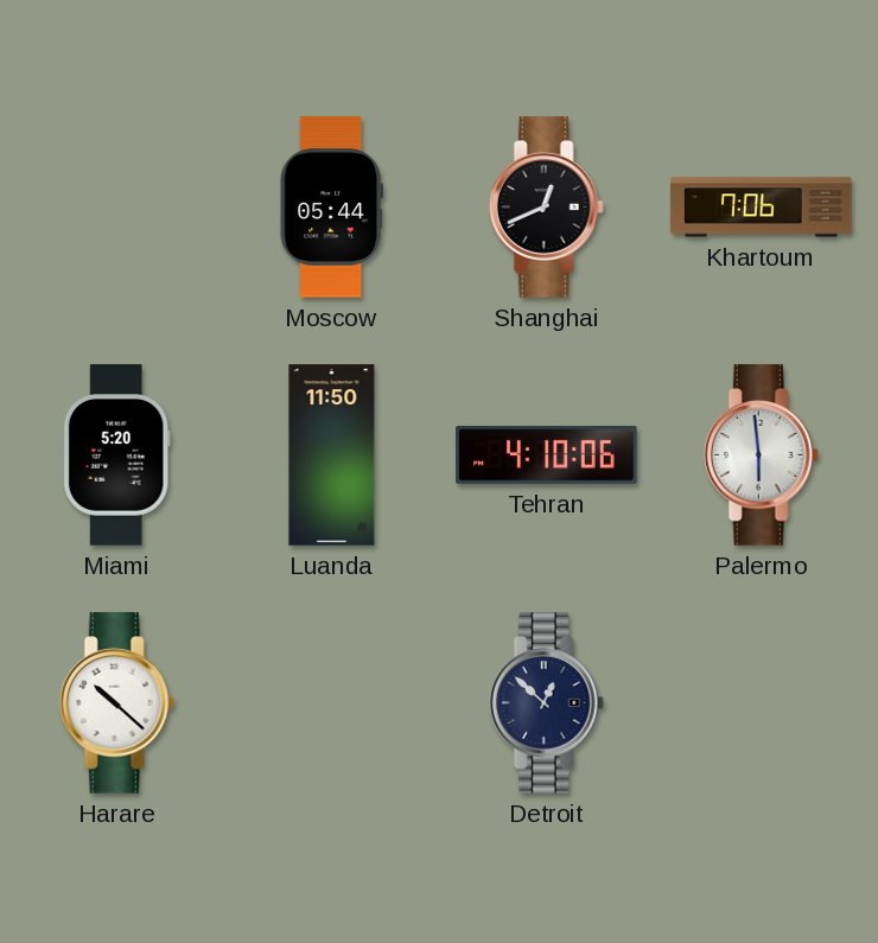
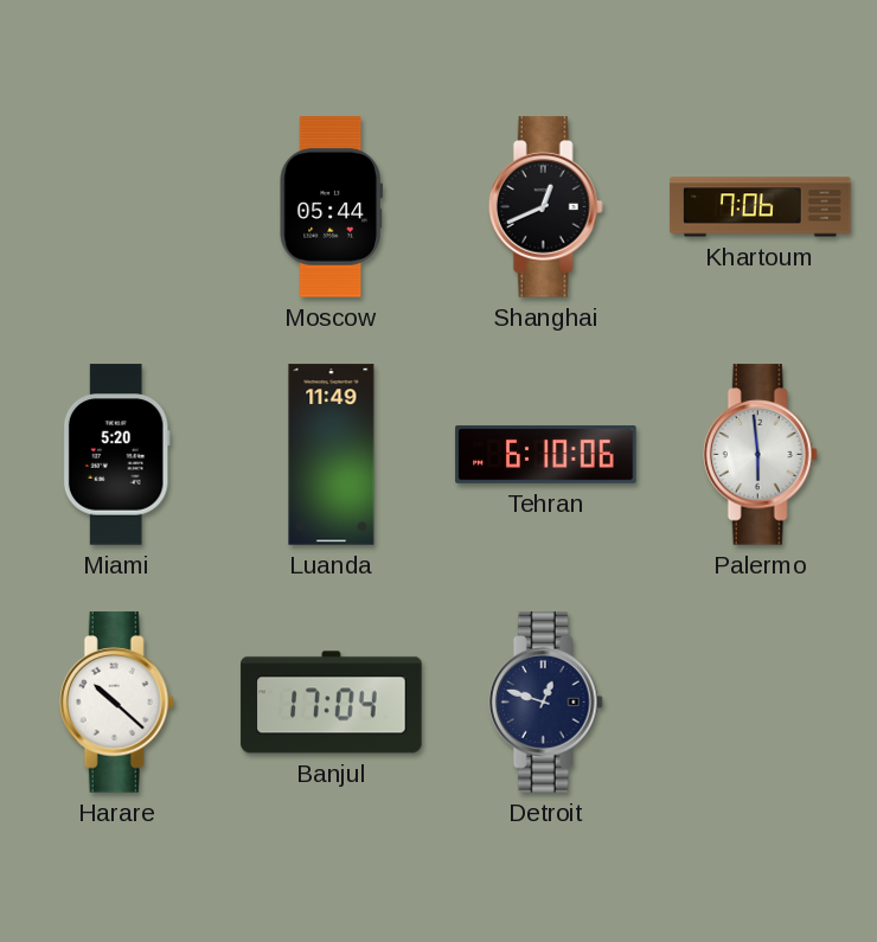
Luanda: 11:50 -> 11:49 (332, 455)
Tehran: 4:10 -> 6:10 (546, 454)
Banjul: none -> 17:04 (332, 703)
Detroit: 12:52 -> 12:48 (545, 703)
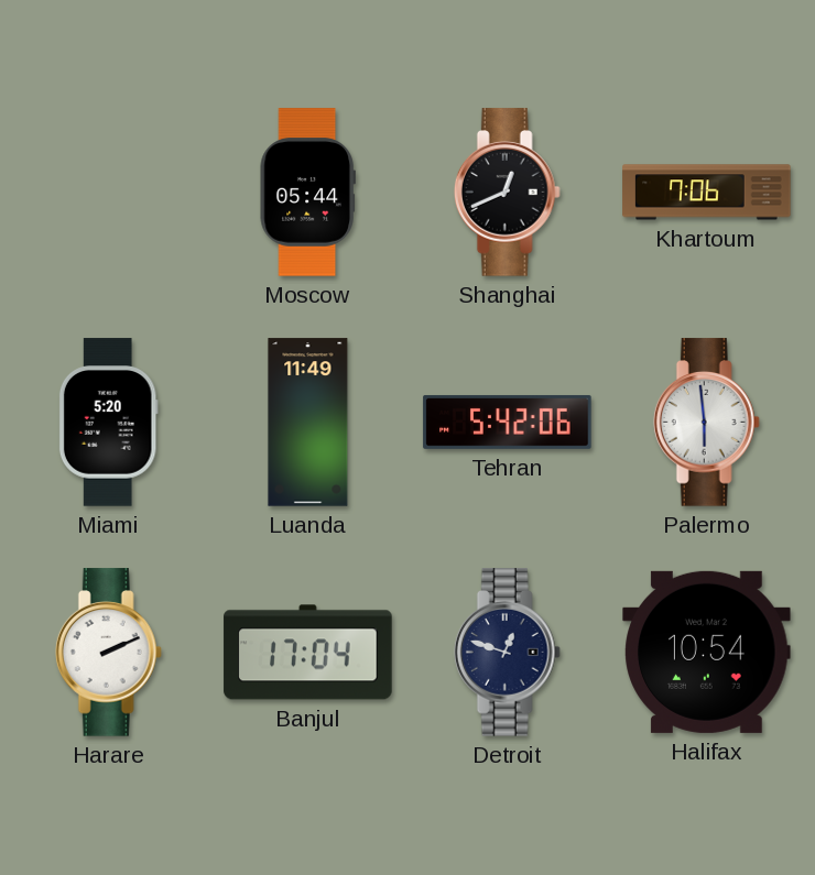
Tehran: 6:10 -> 5:42 (508, 422)
Harare: 10:22 -> 2:11 (108, 653)
Halifax: none -> 10:54 (707, 652)
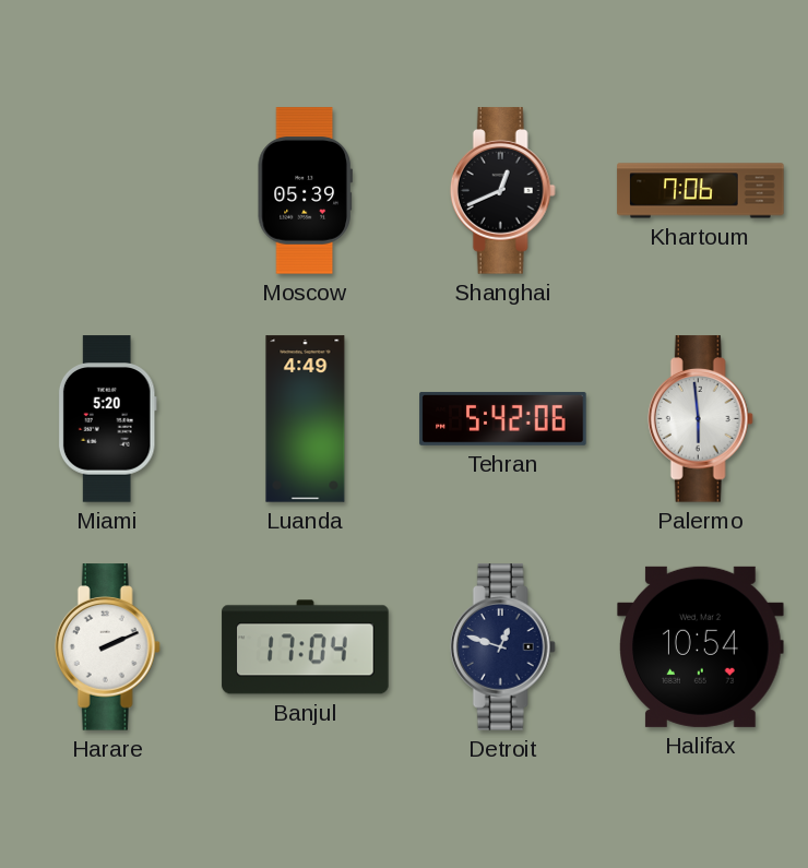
Moscow: 05:44 -> 05:39 (305, 191)
Luanda: 11:49 -> 4:49 (306, 419)
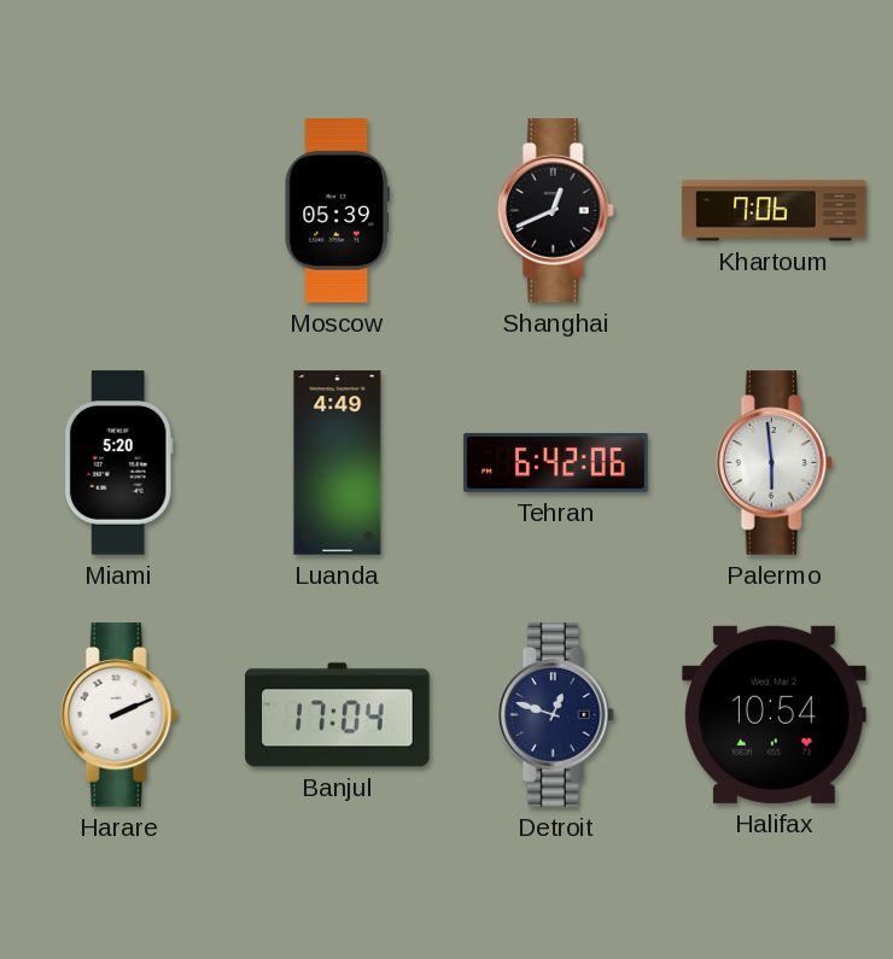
Tehran: 5:42 -> 6:42 (556, 462)
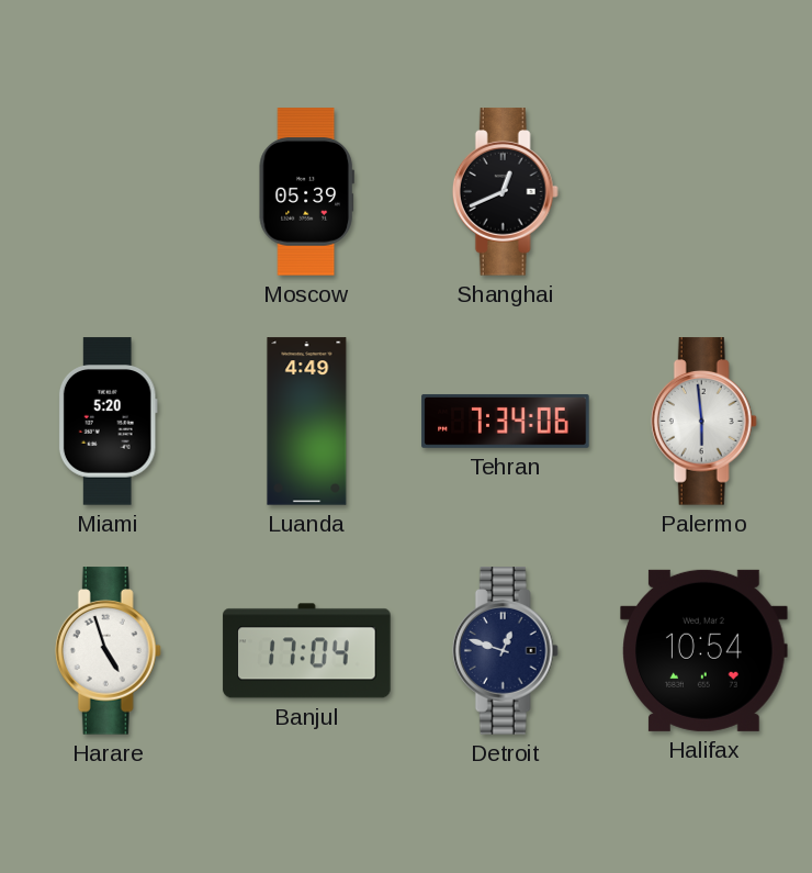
Khartoum: 7:06 -> none (775, 211)
Tehran: 6:42 -> 7:34 (506, 421)
Harare: 2:11 -> 4:57 (108, 651)
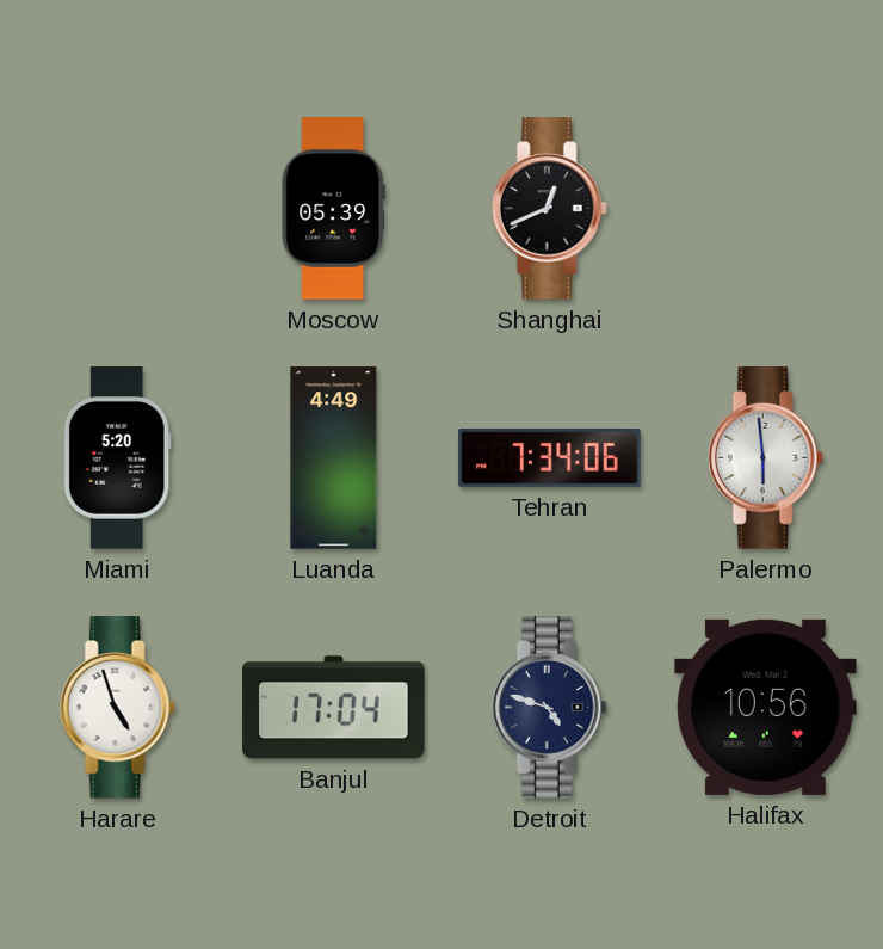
Detroit: 12:48 -> 4:48 (549, 708)
Halifax: 10:54 -> 10:56 (766, 707)
